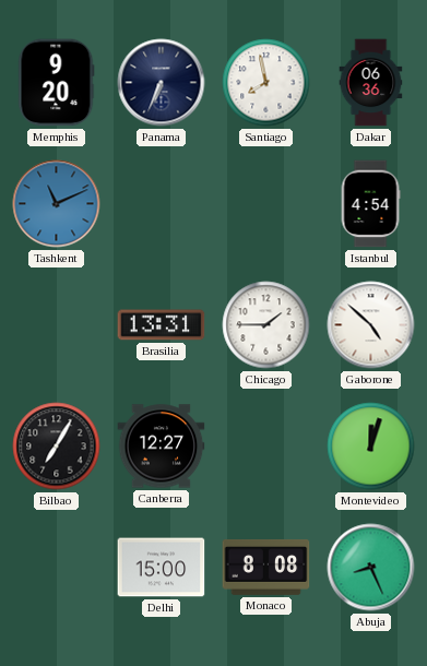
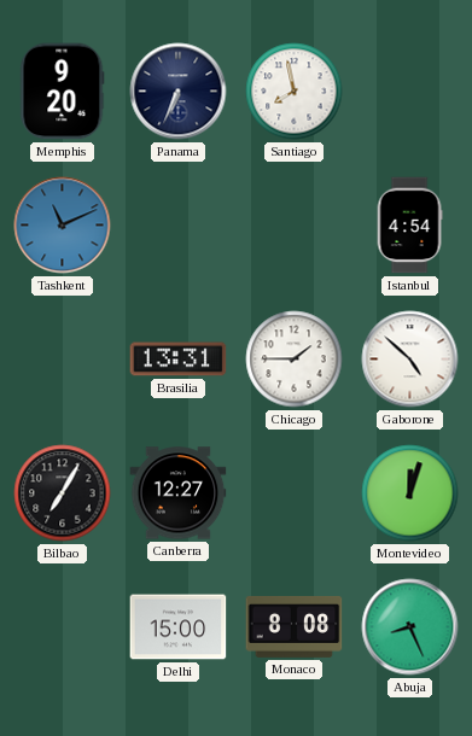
Dakar: 06:36 -> none (371, 83)
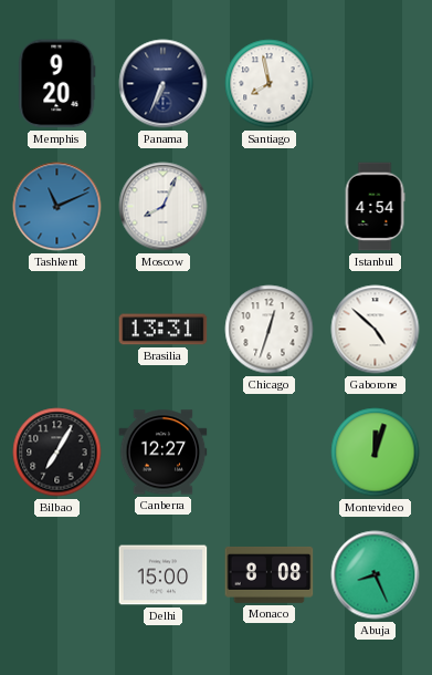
Moscow: none -> 8:04 (164, 207)
Chicago: 1:45 -> 12:33 (270, 330)
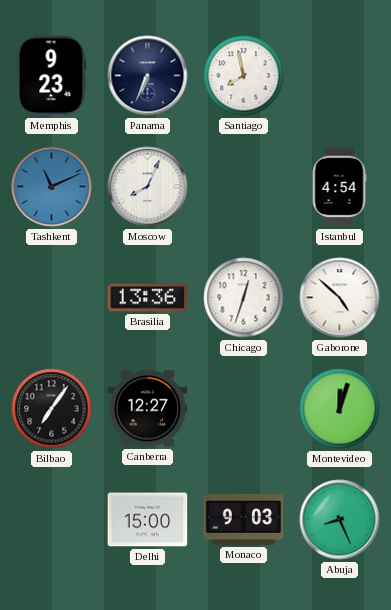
Memphis: 9:20 -> 9:23 (52, 76)
Brasilia: 13:31 -> 13:36 (148, 298)
Bilbao: 7:05 -> 7:06 (52, 409)
Monaco: 8:08 -> 9:03 (244, 519)
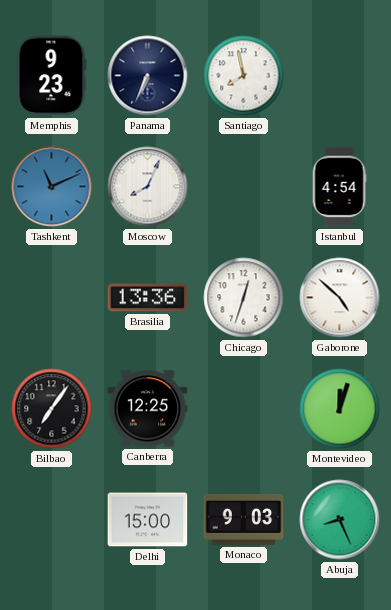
Canberra: 12:27 -> 12:25 (148, 409)
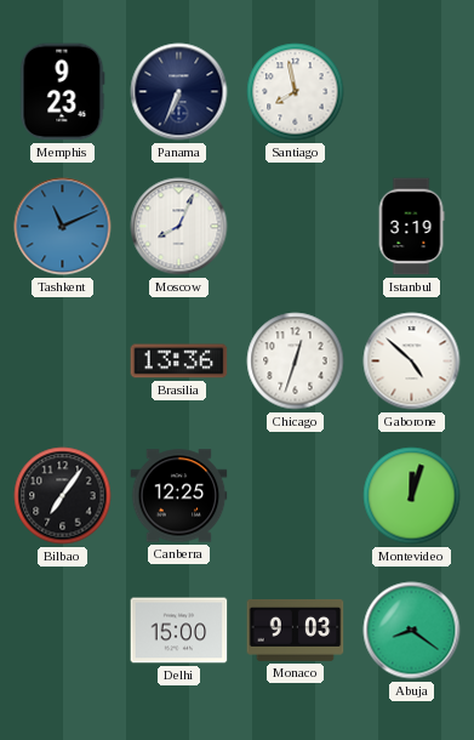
Istanbul: 4:54 -> 3:19 (411, 227)
Abuja: 8:26 -> 8:21 (412, 631)
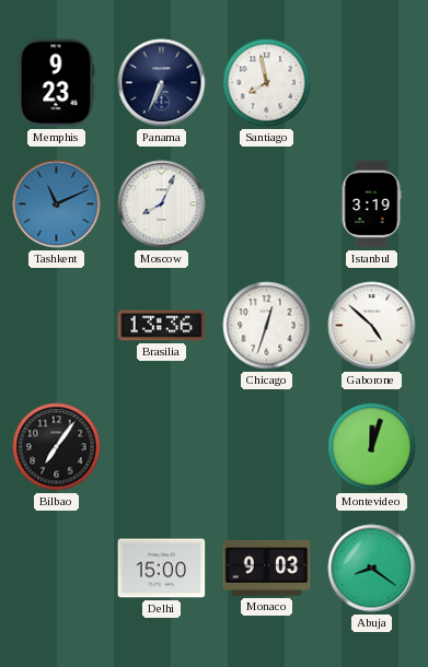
Canberra: 12:25 -> none (179, 496)
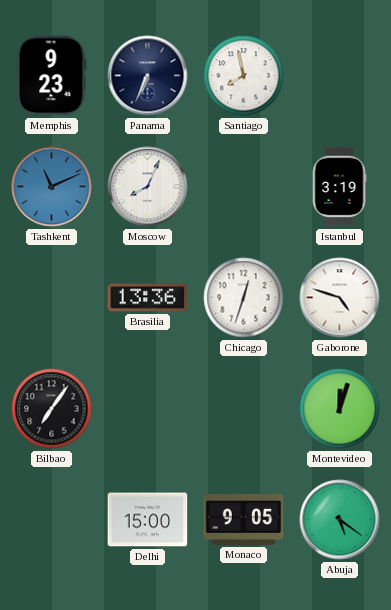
Gaborone: 4:52 -> 4:48 (340, 298)
Monaco: 9:03 -> 9:05 (244, 519)
Abuja: 8:21 -> 5:21 (340, 520)
